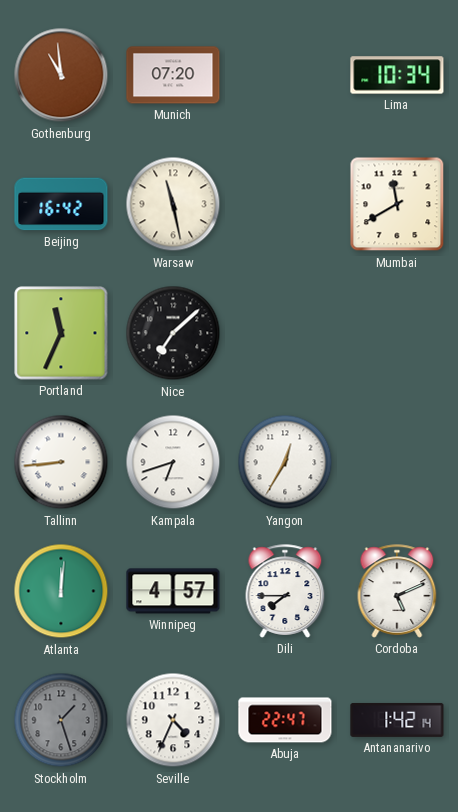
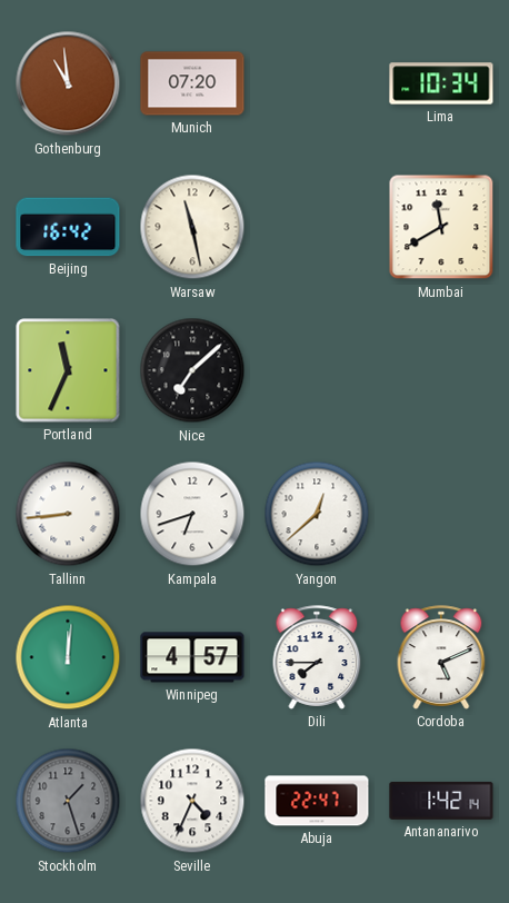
Yangon: 12:35 -> 12:38 (317, 514)
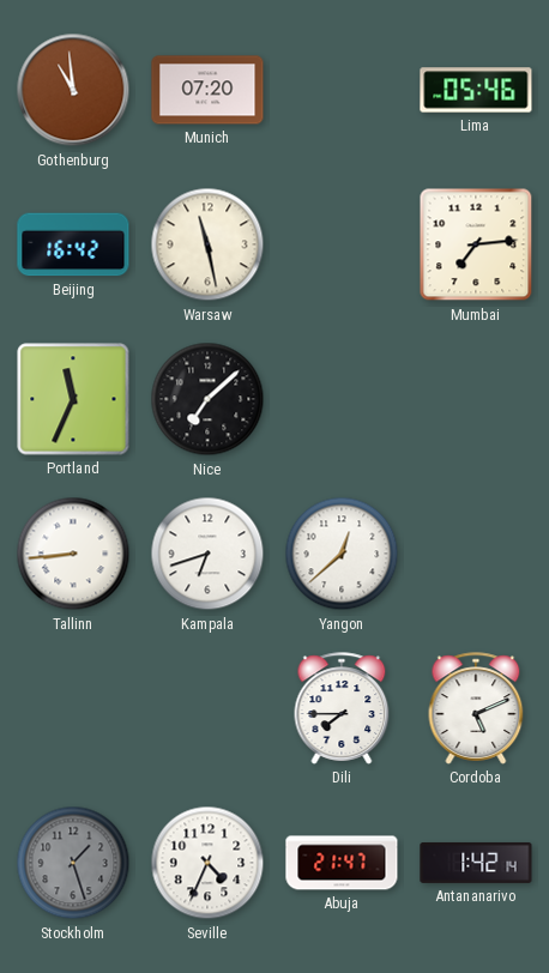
Lima: 10:34 -> 05:46 (476, 90)
Mumbai: 11:40 -> 7:14 (476, 244)
Atlanta: 12:01 -> none (68, 657)
Winnipeg: 4:57 -> none (192, 657)
Abuja: 22:47 -> 21:47 (342, 863)
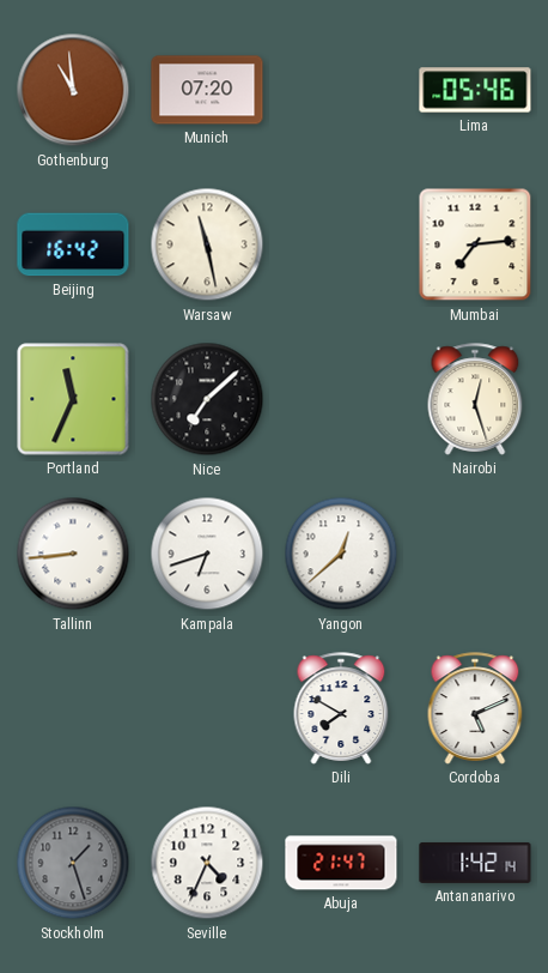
Nairobi: none -> 12:27 (475, 399)
Dili: 7:45 -> 7:50 (341, 708)
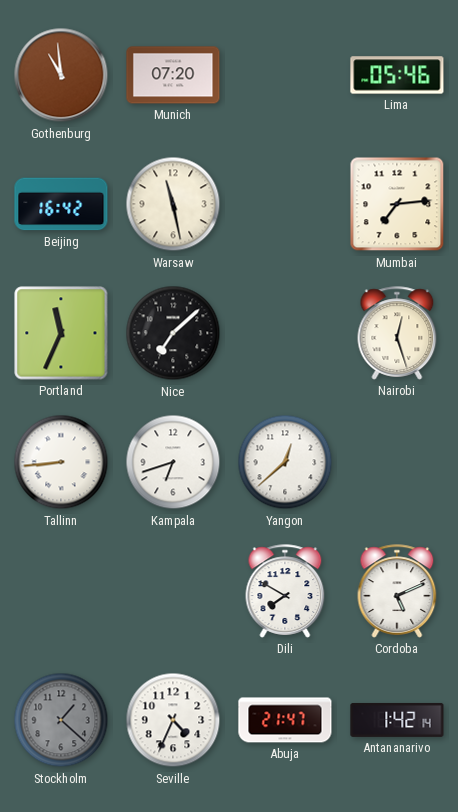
Stockholm: 1:27 -> 1:22 (61, 720)
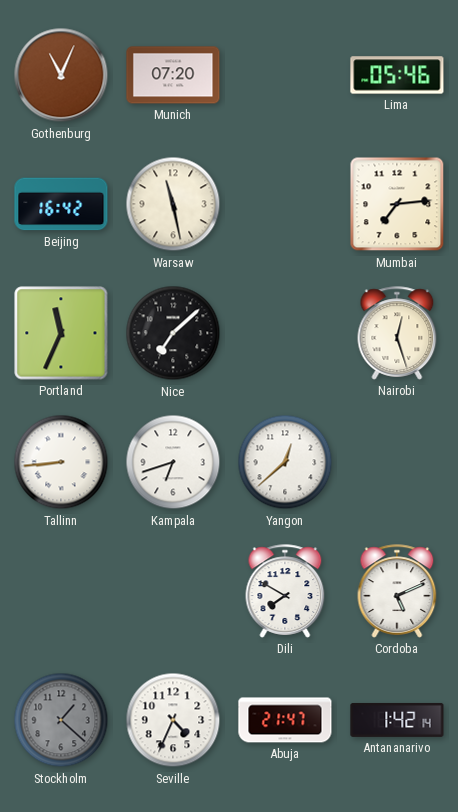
Gothenburg: 10:59 -> 11:04 (61, 75)
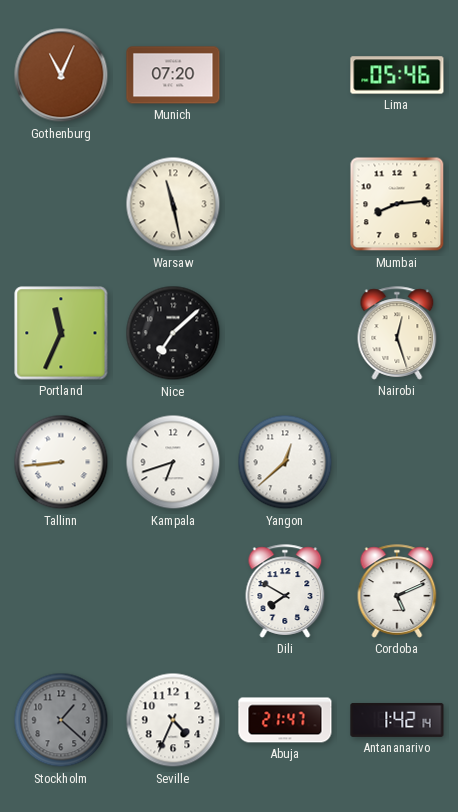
Beijing: 16:42 -> none (61, 204)
Mumbai: 7:14 -> 8:14 (397, 204)
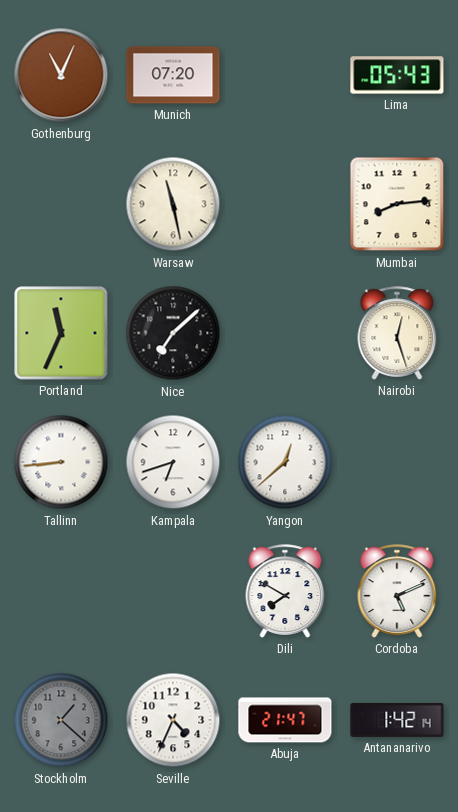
Lima: 05:46 -> 05:43 (397, 75)
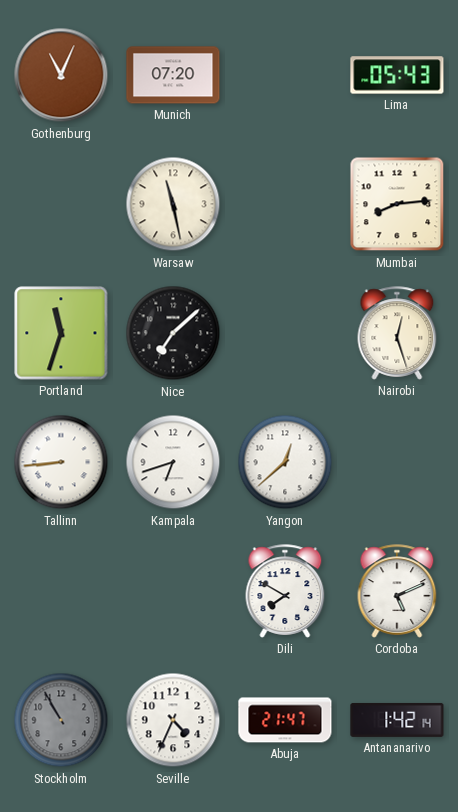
Portland: 11:34 -> 11:33 (61, 333)
Stockholm: 1:22 -> 10:55 (61, 720)
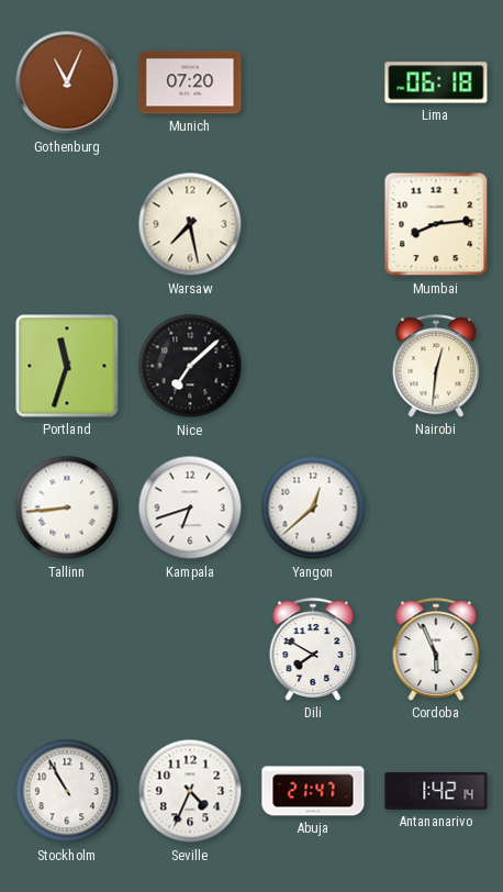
Lima: 05:43 -> 06:18 (436, 82)
Warsaw: 11:28 -> 7:28 (190, 224)
Nairobi: 12:27 -> 12:31 (436, 366)
Cordoba: 5:11 -> 5:56 (436, 649)
Stockholm dial: grey -> white (67, 791)
